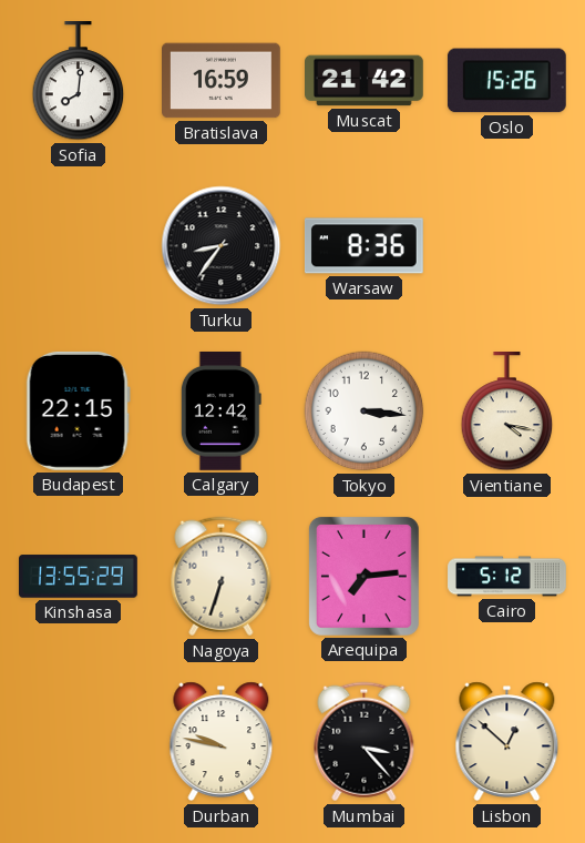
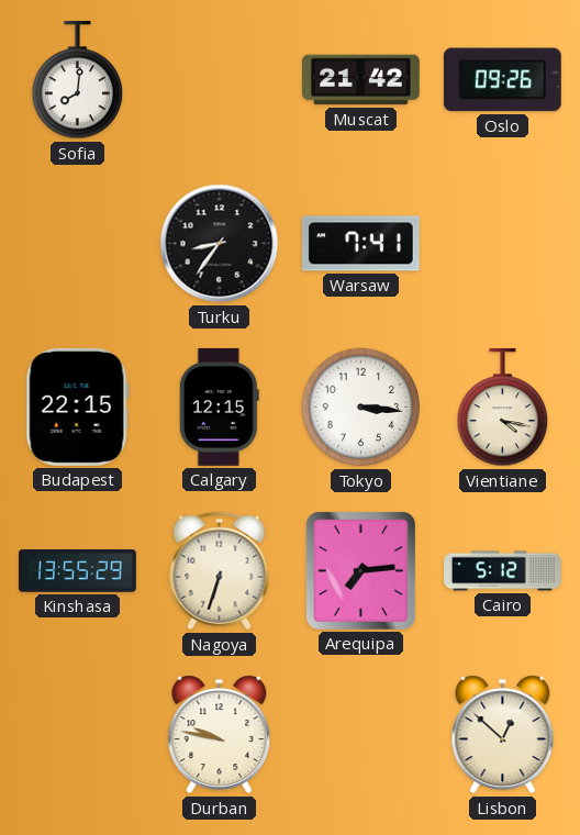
Bratislava: 16:59 -> none (222, 81)
Oslo: 15:26 -> 09:26 (502, 80)
Warsaw: 8:36 -> 7:41 (360, 244)
Calgary: 12:42 -> 12:15 (219, 407)
Mumbai: 3:23 -> none (365, 742)
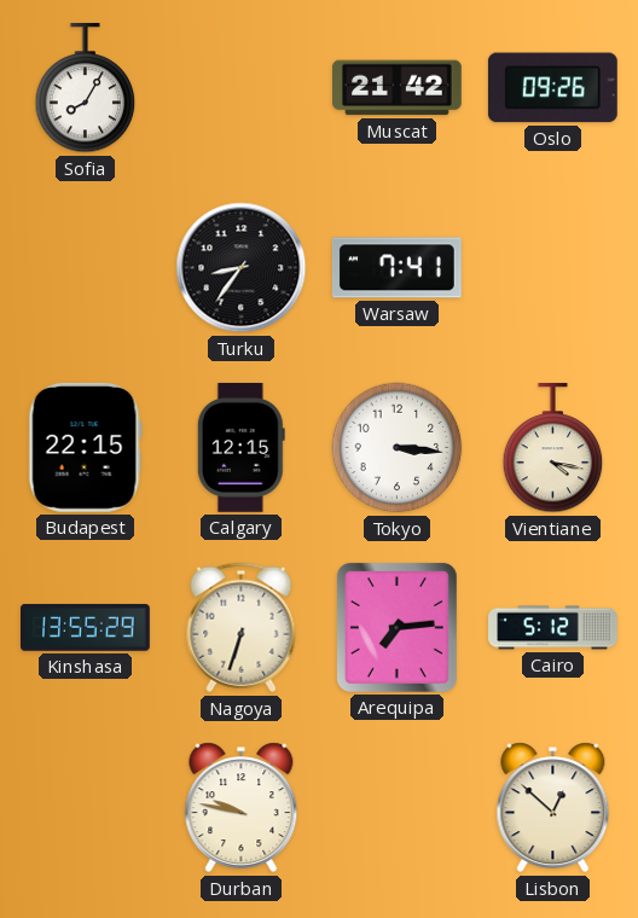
Sofia: 8:01 -> 8:05 (86, 88)
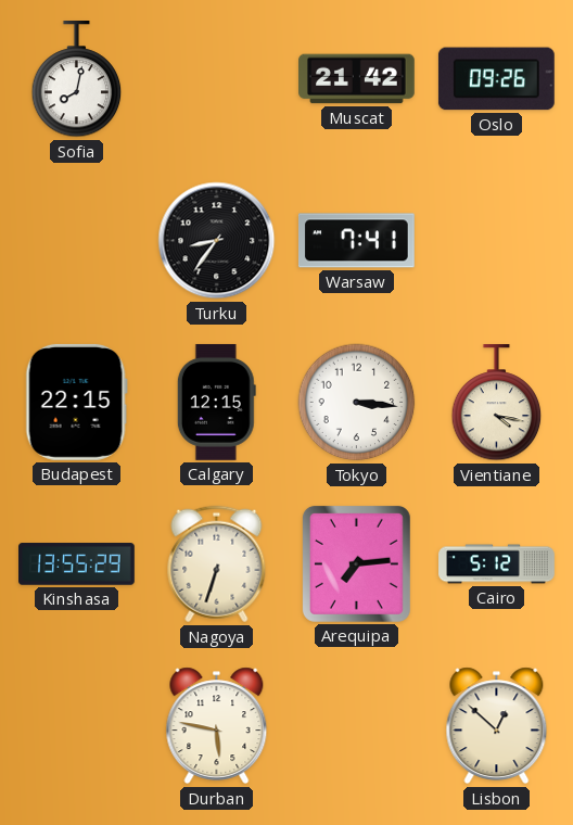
Sofia: 8:05 -> 8:02 (77, 79)
Durban: 9:47 -> 5:47 (217, 726)
